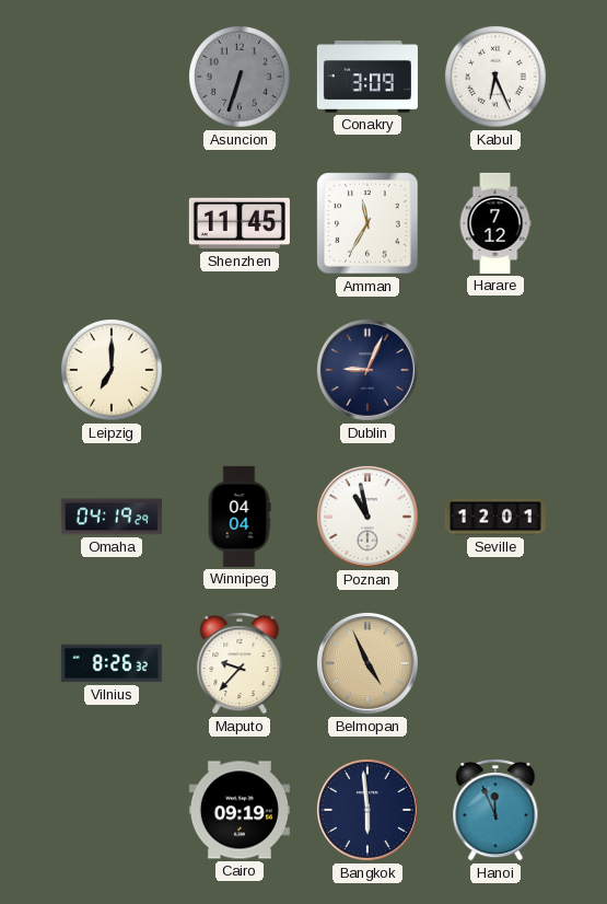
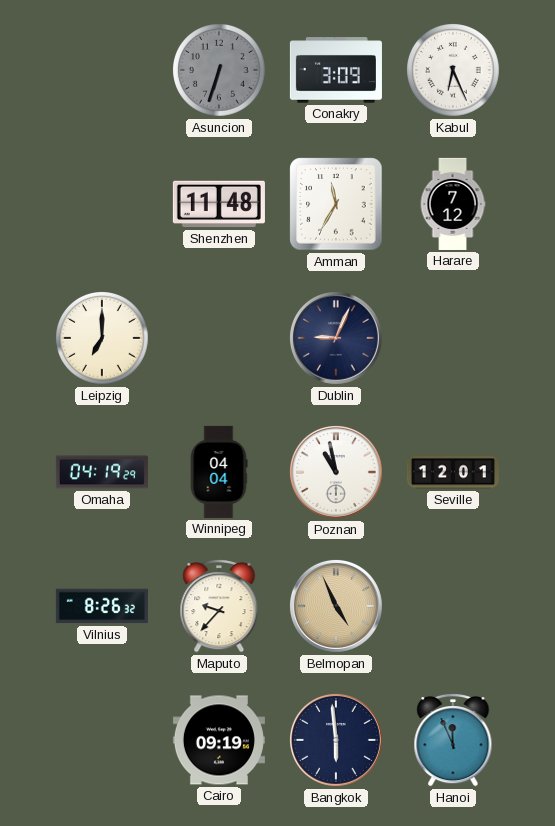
Shenzhen: 11:45 -> 11:48 (219, 204)
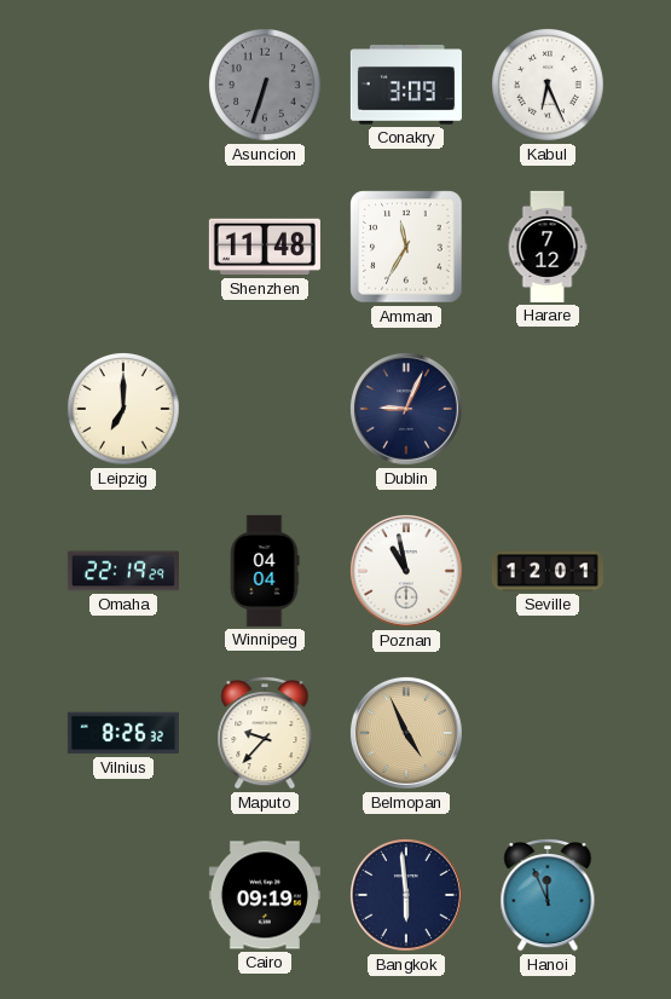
Omaha: 04:19 -> 22:19 (123, 571)
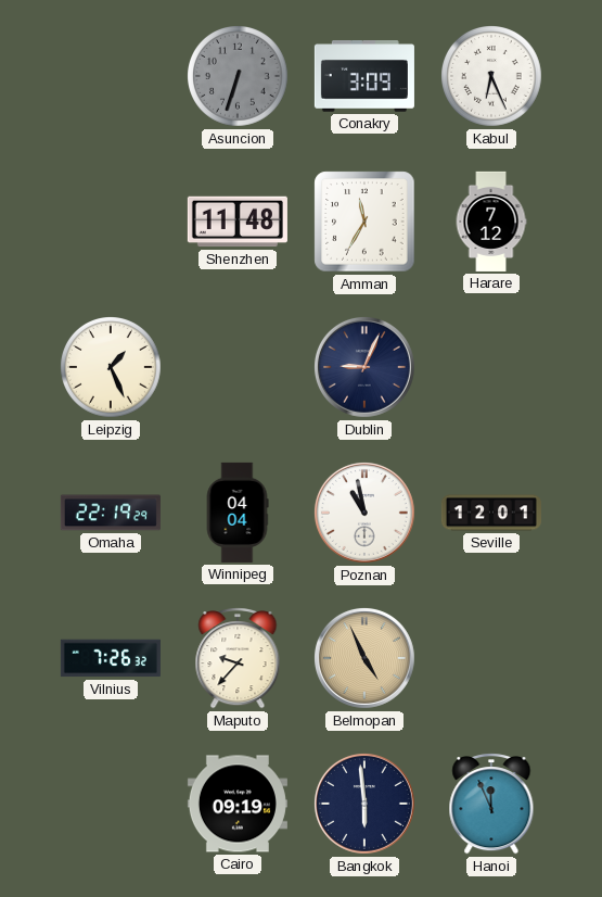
Leipzig: 7:00 -> 1:26 (112, 368)
Vilnius: 8:26 -> 7:26 (111, 658)
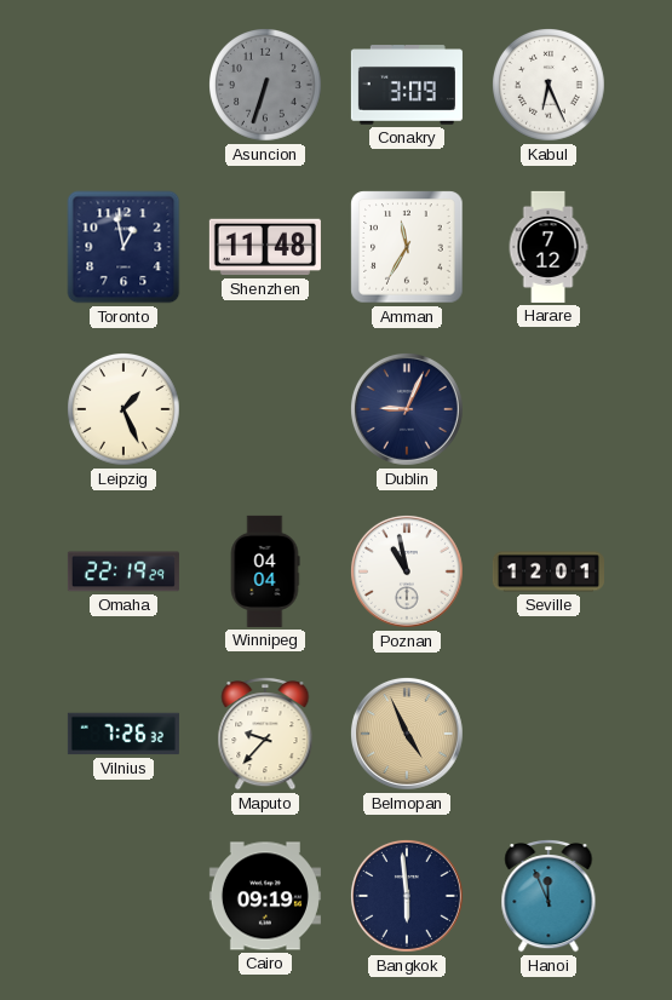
Toronto: none -> 12:58 (124, 247)
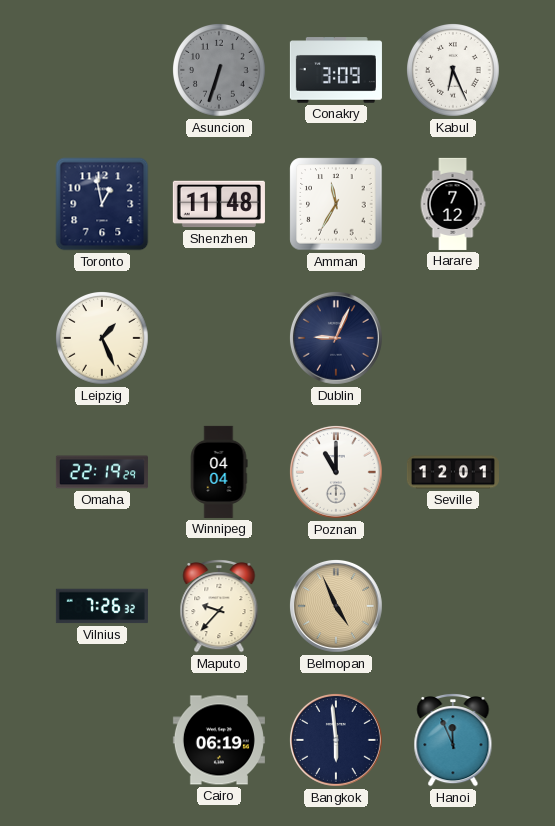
Poznan: 10:58 -> 11:00 (336, 472)
Cairo: 09:19 -> 06:19 (219, 740)
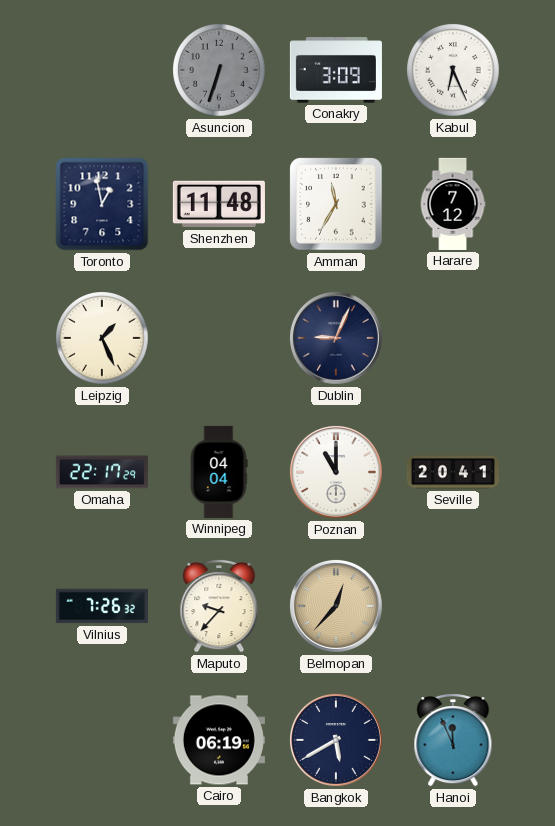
Omaha: 22:19 -> 22:17 (102, 472)
Seville: 12:01 -> 20:41 (453, 472)
Belmopan: 4:56 -> 12:37 (336, 606)
Bangkok: 5:59 -> 5:40 (336, 740)
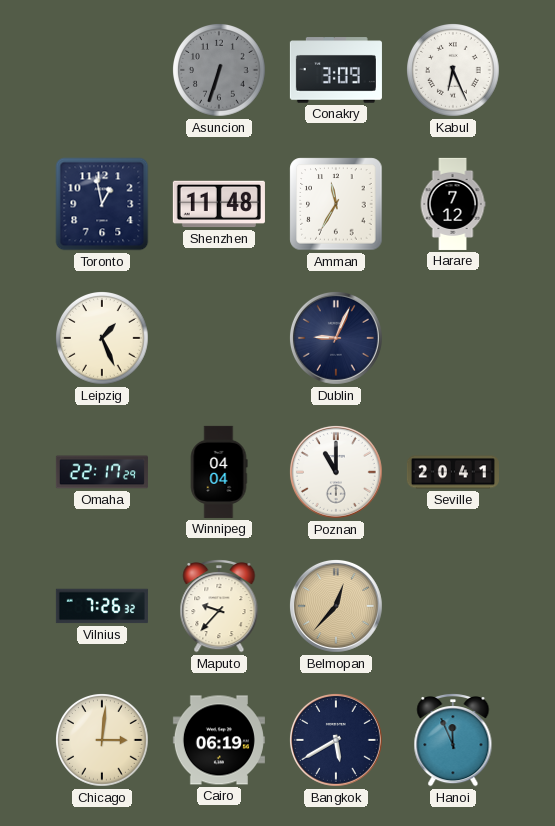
Chicago: none -> 3:01 (103, 741)
